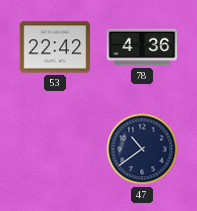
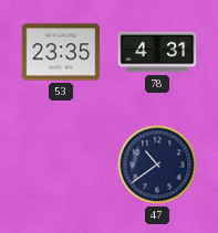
53: 22:42 -> 23:35 (61, 52)
78: 4:36 -> 4:31 (157, 52)
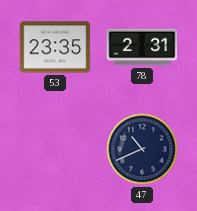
78: 4:31 -> 2:31 (142, 47)
47: 10:39 -> 10:41 (142, 149)
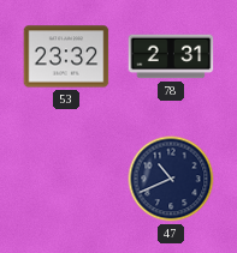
53: 23:35 -> 23:32 (66, 56)
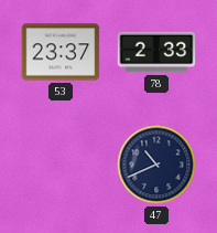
53: 23:32 -> 23:37 (61, 52)
78: 2:31 -> 2:33 (156, 52)
